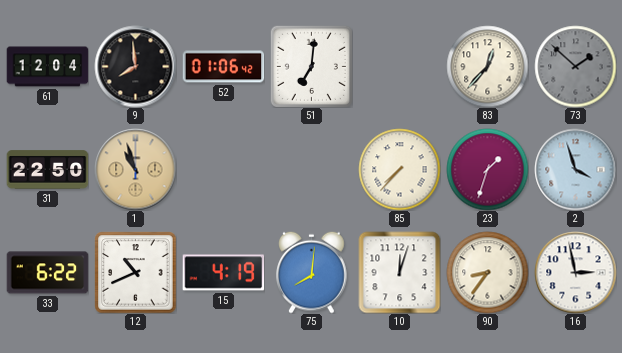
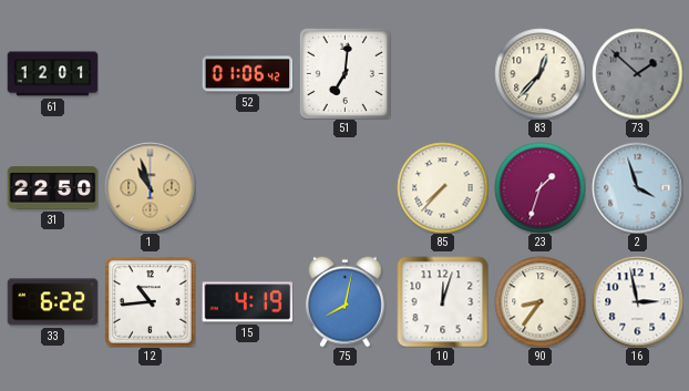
61: 12:04 -> 12:01 (52, 74)
9: 7:59 -> none (135, 66)
12: 10:41 -> 10:44 (150, 301)
75: 8:01 -> 8:02 (346, 301)
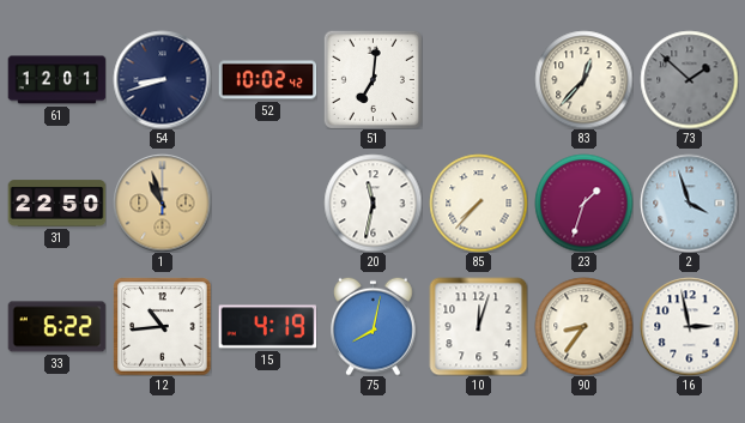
54: none -> 8:42 (162, 79)
52: 01:06 -> 10:02 (267, 80)
20: none -> 11:32 (372, 203)
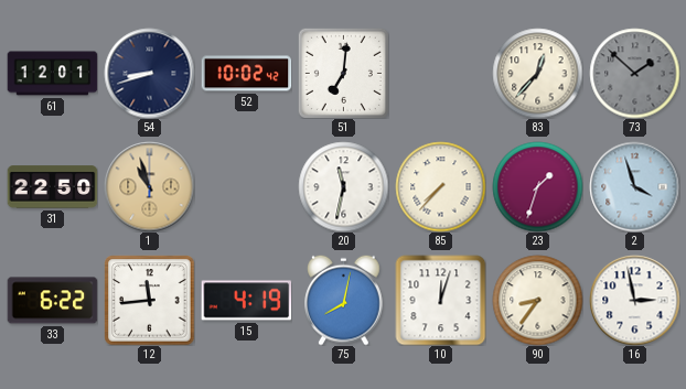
12: 10:44 -> 11:44 (149, 300)
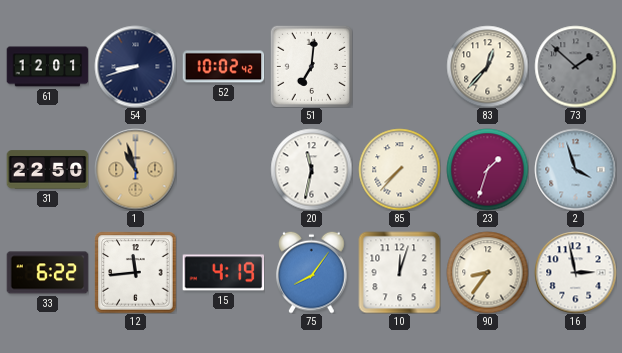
75: 8:02 -> 8:06 (312, 272)
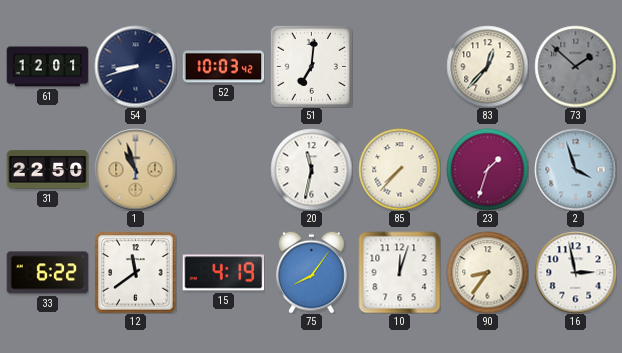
52: 10:02 -> 10:03 (223, 67)
12: 11:44 -> 11:39 (135, 272)
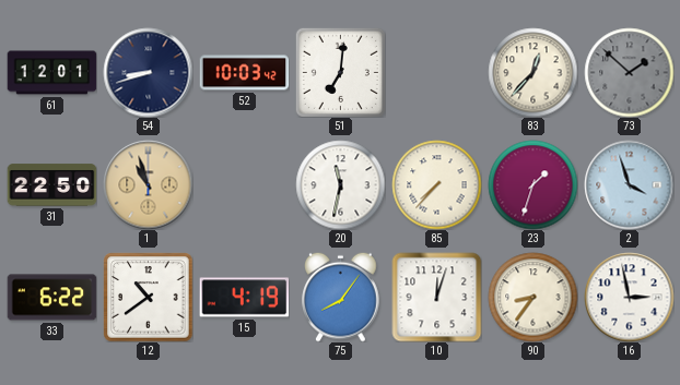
12: 11:39 -> 10:39 (148, 297)
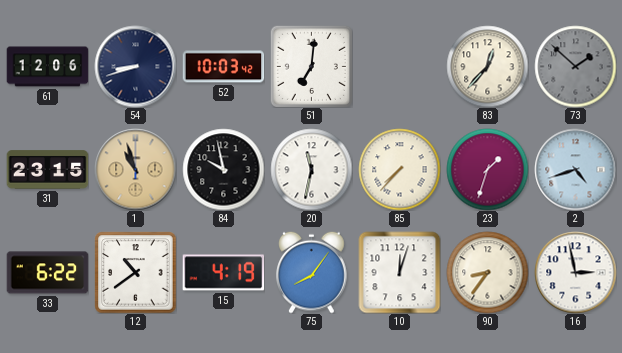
61: 12:01 -> 12:06 (47, 67)
31: 22:50 -> 23:15 (47, 170)
84: none -> 9:58 (223, 169)
2: 3:57 -> 4:42 (575, 169)
